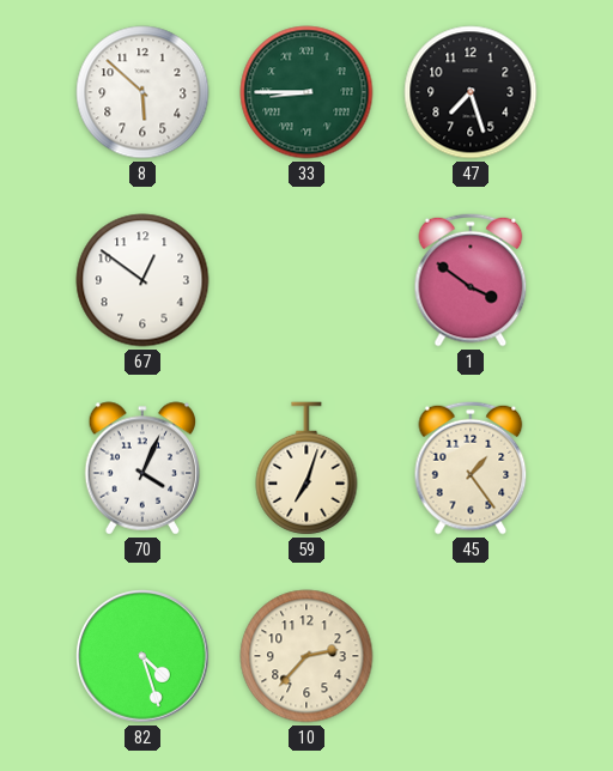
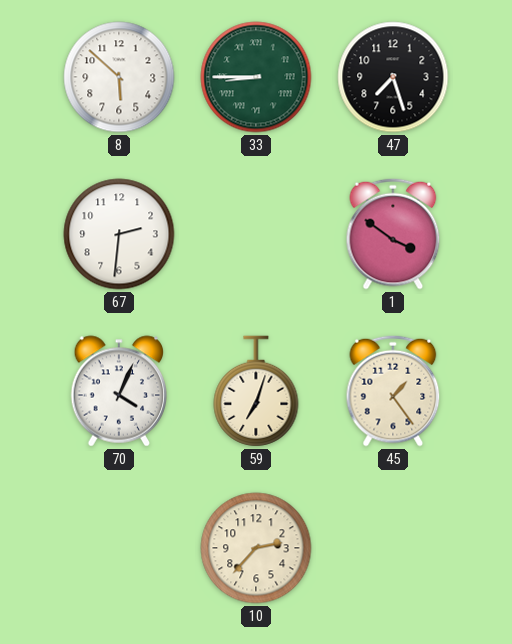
67: 12:51 -> 2:31 (119, 234)
82: 4:27 -> none (142, 656)
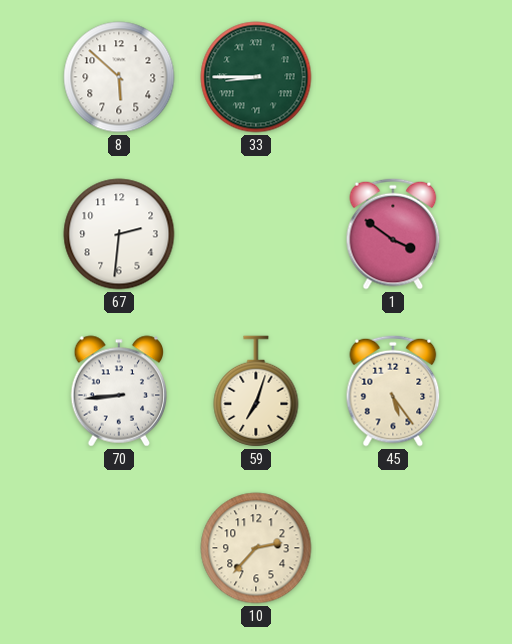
47: 7:27 -> none (393, 77)
70: 4:04 -> 8:44 (119, 391)
45: 1:24 -> 5:24 (393, 391)
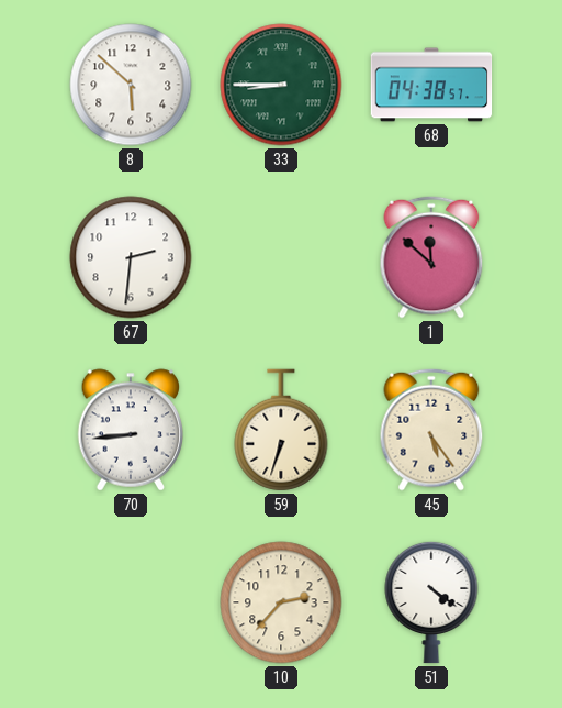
68: none -> 04:38 (431, 85)
1: 3:51 -> 11:52 (431, 257)
59: 7:03 -> 6:33 (281, 430)
51: none -> 4:21 (431, 602)
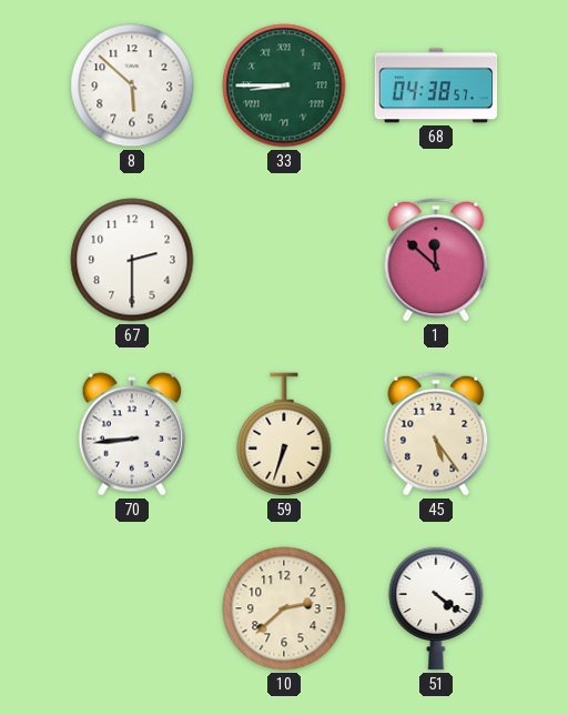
67: 2:31 -> 2:30 (132, 260)
10: 2:37 -> 2:38 (284, 608)
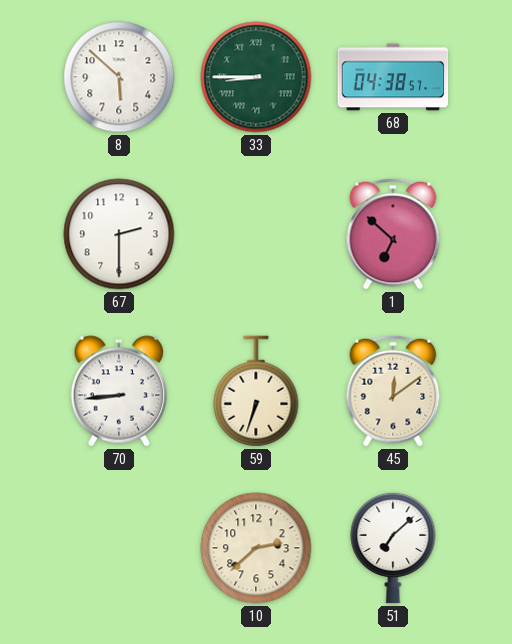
1: 11:52 -> 6:52 (393, 234)
45: 5:24 -> 12:09 (393, 391)
51: 4:21 -> 7:08 (393, 548)
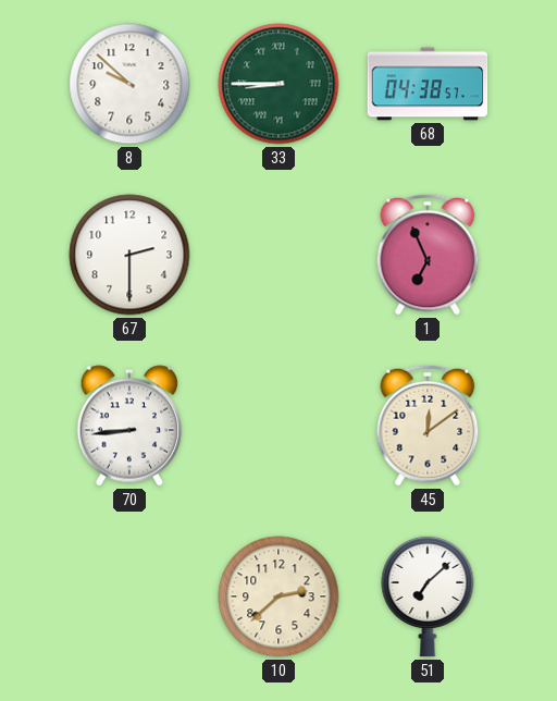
8: 5:52 -> 9:52 (129, 84)
1: 6:52 -> 6:56 (428, 255)
59: 6:33 -> none (256, 391)
